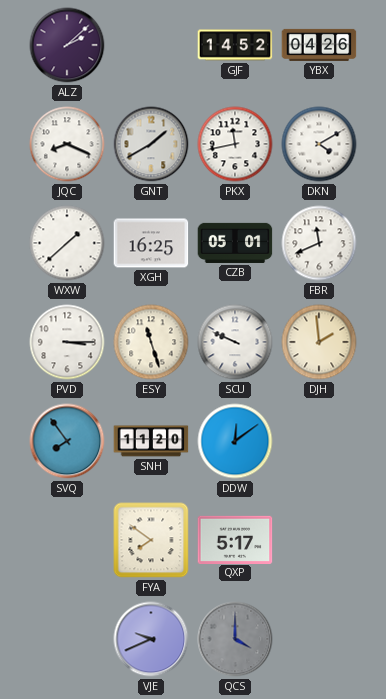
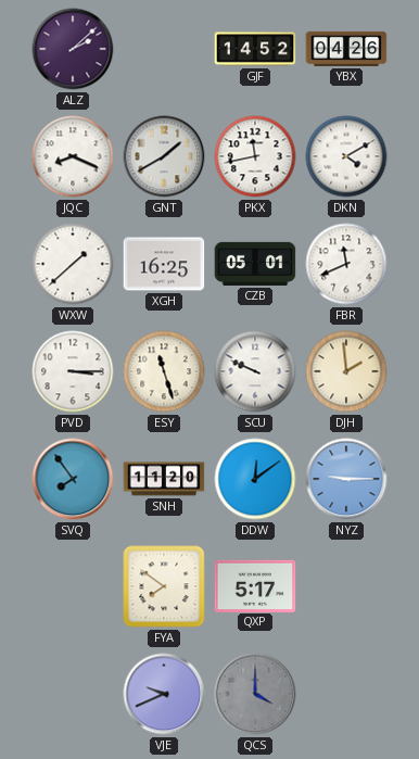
NYZ: none -> 9:15 (346, 479)
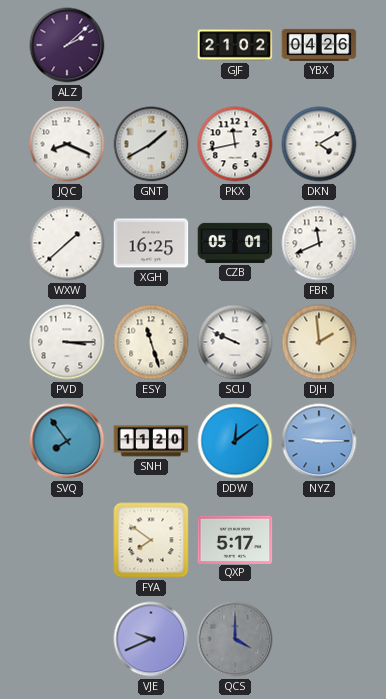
GJF: 14:52 -> 21:02 (235, 45)
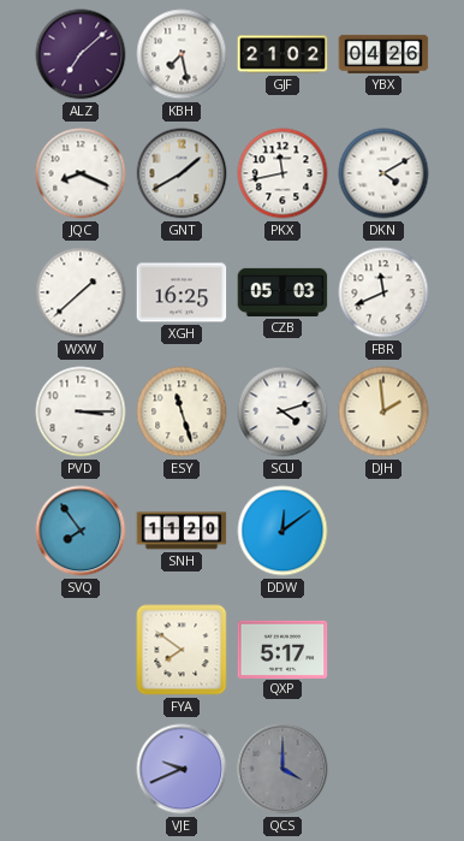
ALZ: 2:08 -> 7:08 (81, 54)
KBH: none -> 7:28 (182, 54)
CZB: 05:01 -> 05:03 (282, 292)
SCU: 9:49 -> 4:12 (282, 411)
NYZ: 9:15 -> none (319, 441)
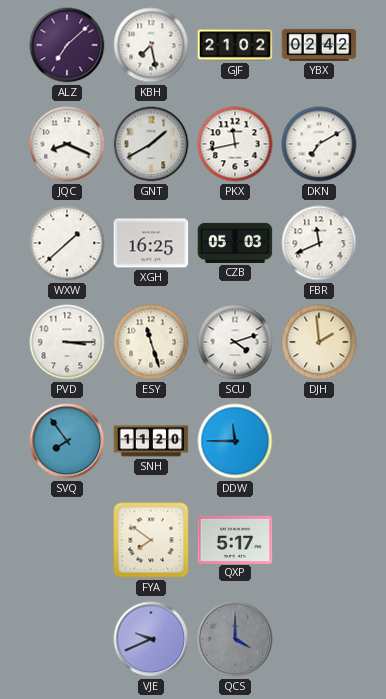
YBX: 04:26 -> 02:42 (319, 45)
DKN: 4:10 -> 7:10 (319, 144)
DDW: 12:09 -> 11:45 (235, 441)
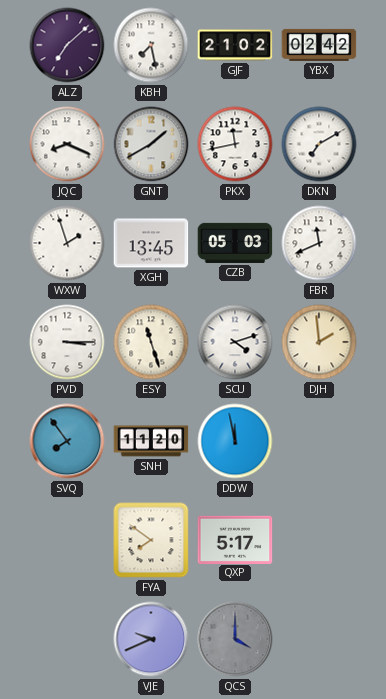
WXW: 1:38 -> 1:57 (67, 243)
XGH: 16:25 -> 13:45 (151, 243)
DDW: 11:45 -> 11:58 (235, 441)
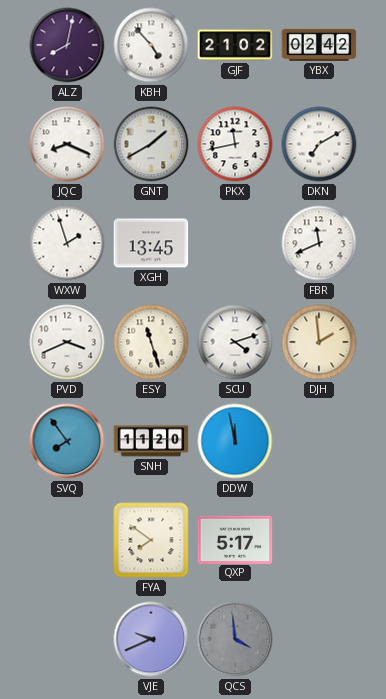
ALZ: 7:08 -> 8:02 (67, 45)
KBH: 7:28 -> 4:53 (151, 45)
CZB: 05:03 -> none (235, 243)
PVD: 3:15 -> 3:41 (67, 342)
QCS: 4:00 -> 3:59 (235, 639)
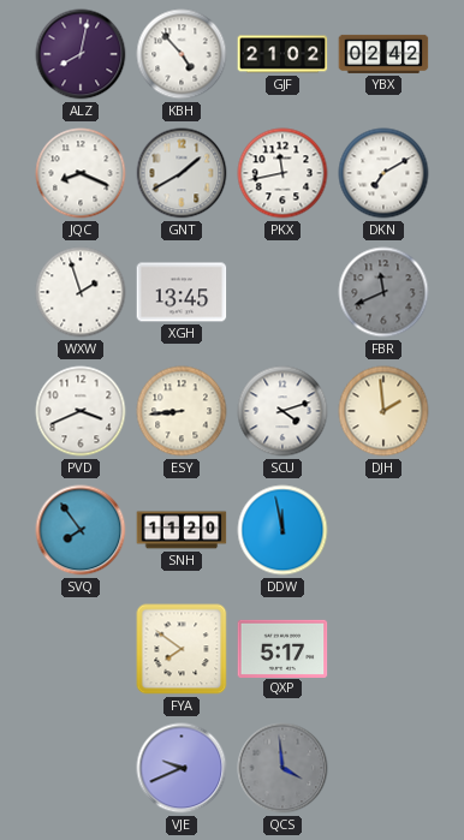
FBR dial: white -> grey (383, 292)
ESY: 11:27 -> 8:44 (182, 411)
